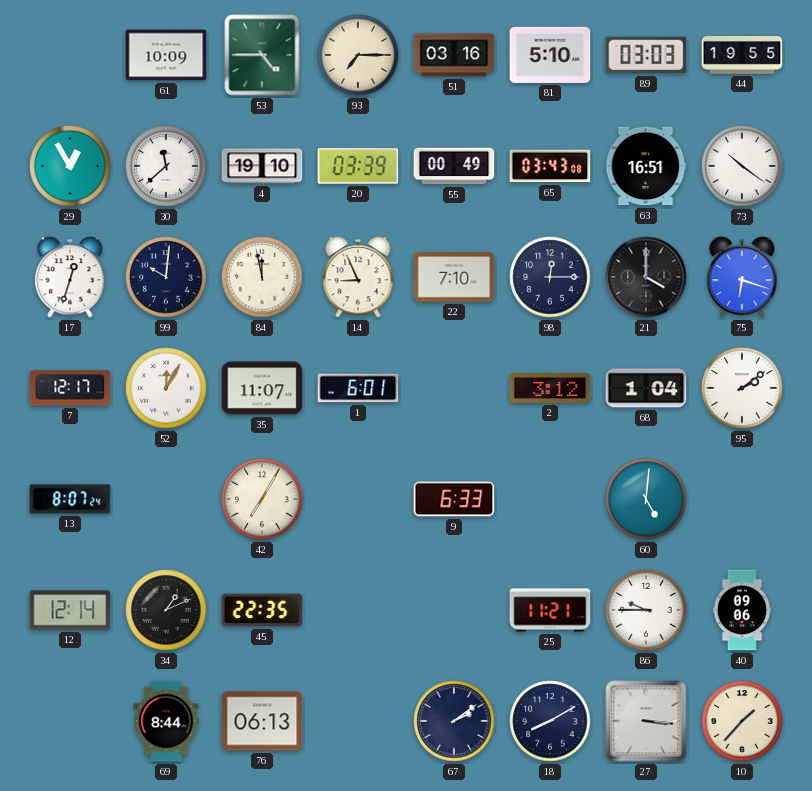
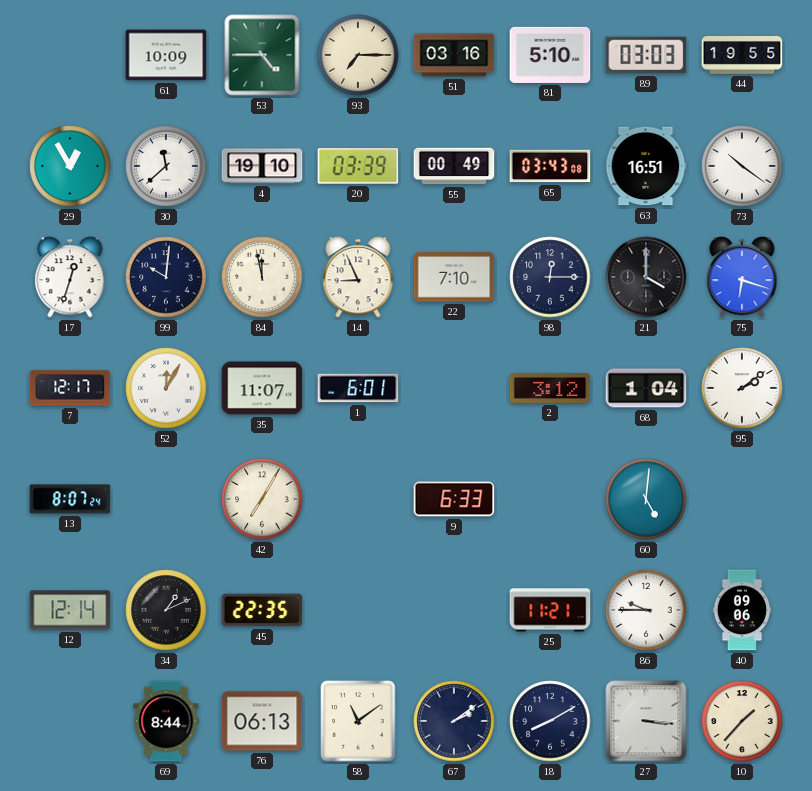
58: none -> 11:09 (358, 721)
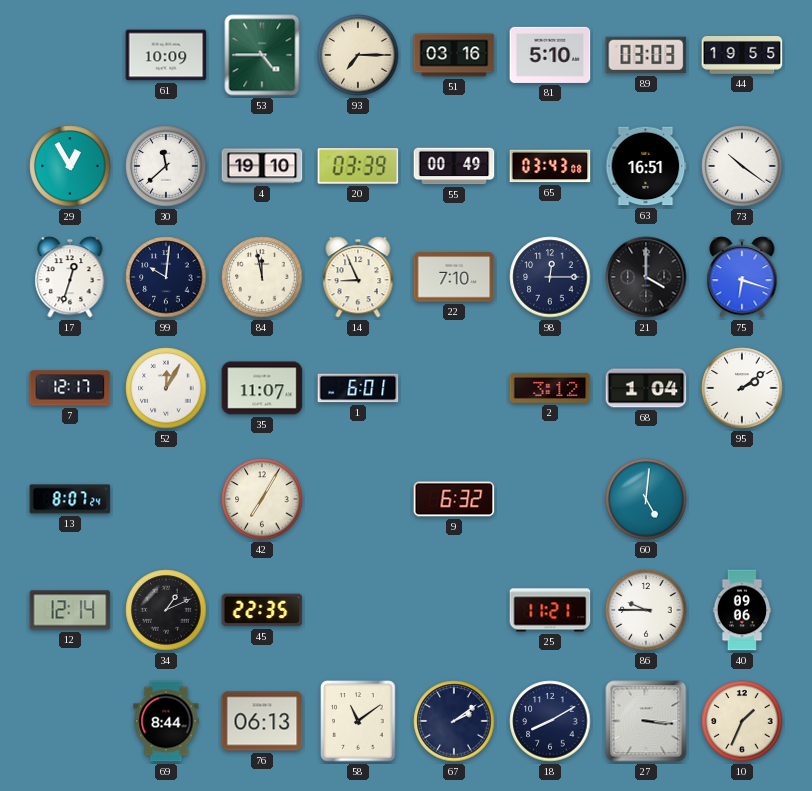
9: 6:33 -> 6:32 (454, 499)
10: 1:37 -> 1:34 (742, 721)
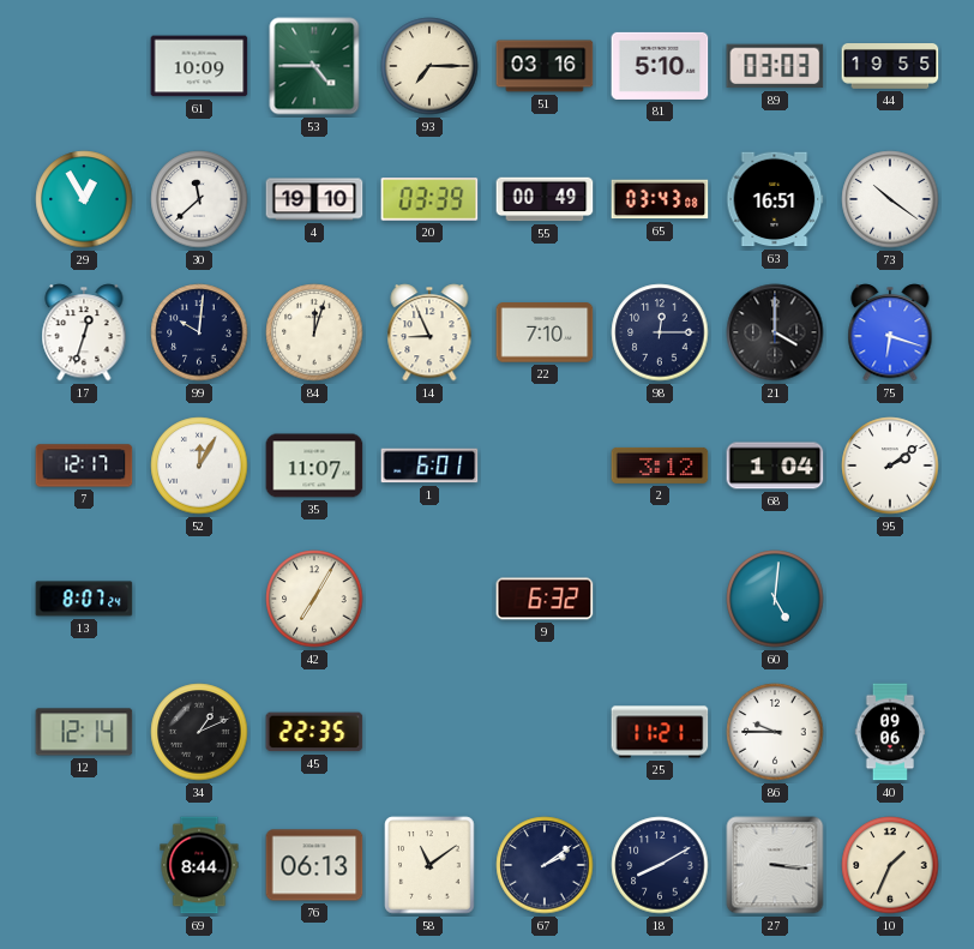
84: 11:58 -> 12:03 (314, 332)
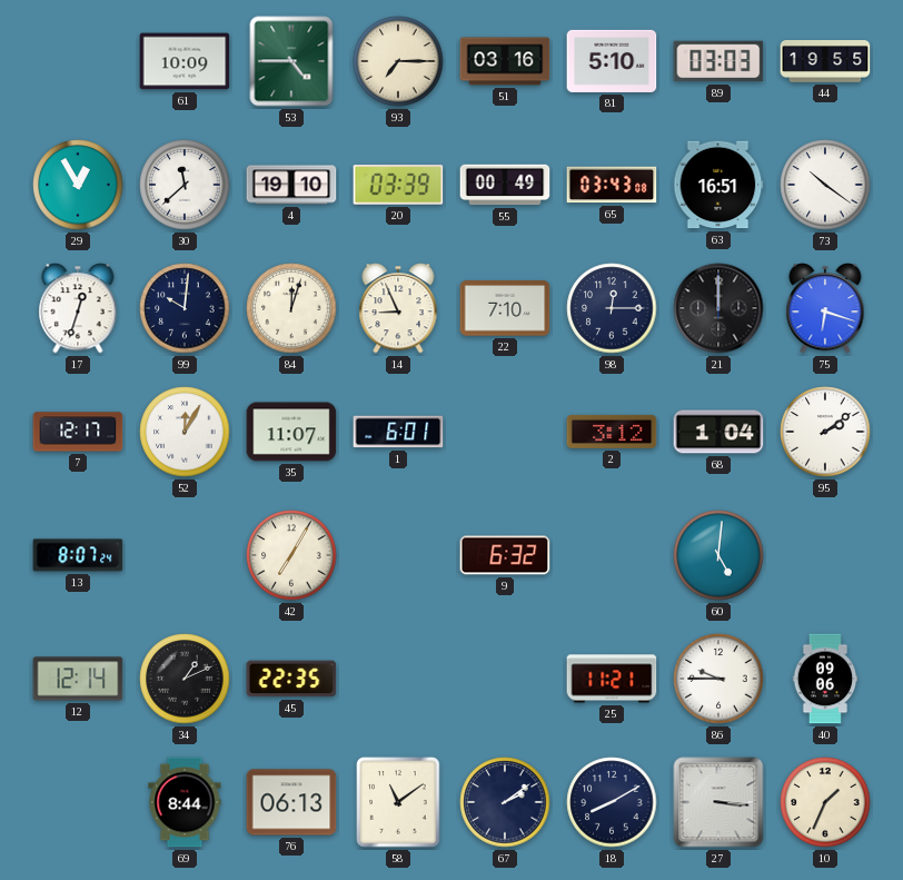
21: 4:00 -> 12:00 (718, 308)
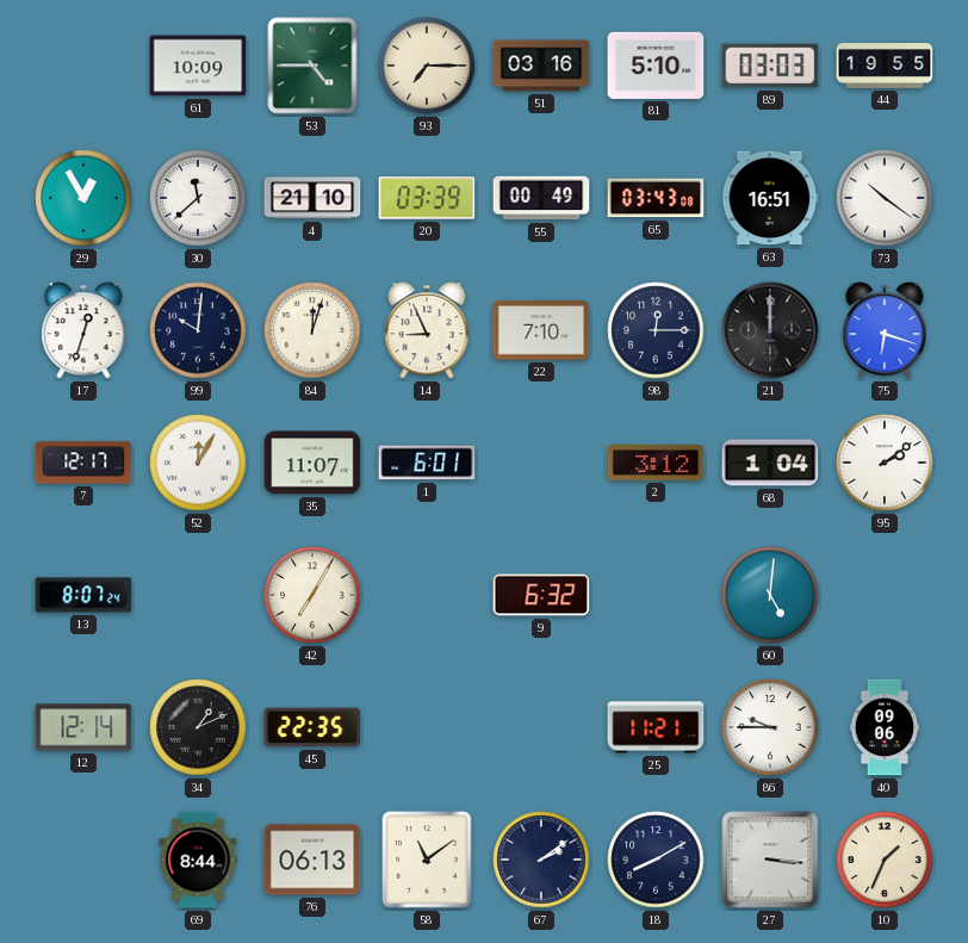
4: 19:10 -> 21:10 (312, 198)
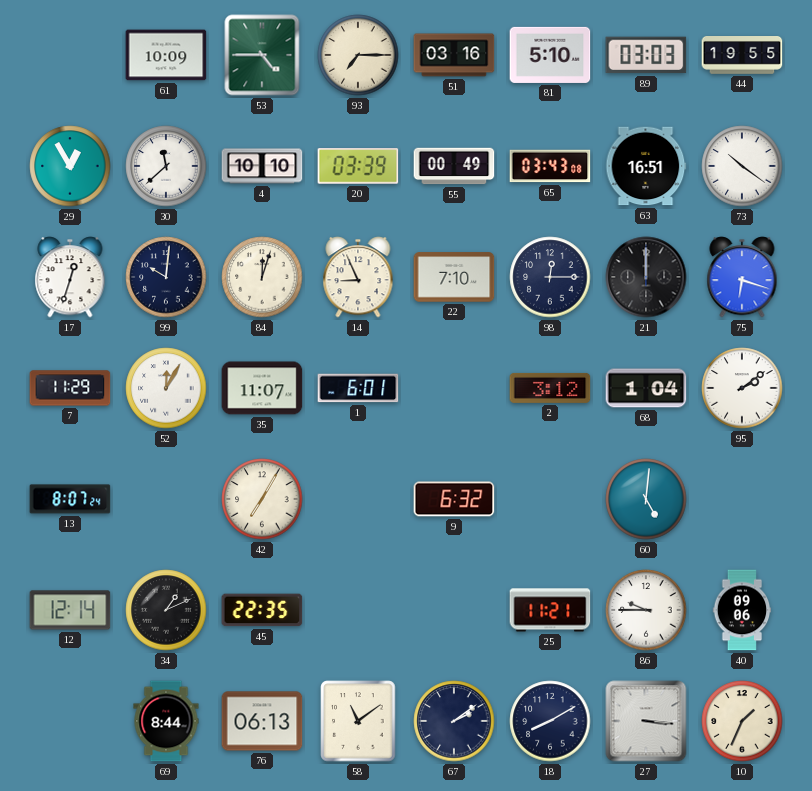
4: 21:10 -> 10:10 (262, 166)
7: 12:17 -> 11:29 (70, 388)
